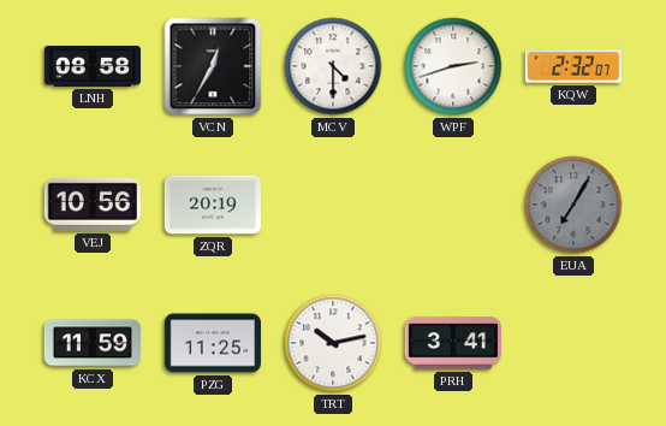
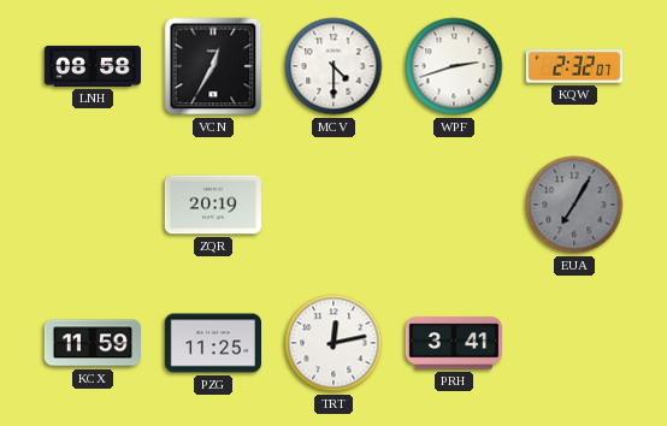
VEJ: 10:56 -> none (93, 205)
TRT: 10:13 -> 12:13 (333, 343)
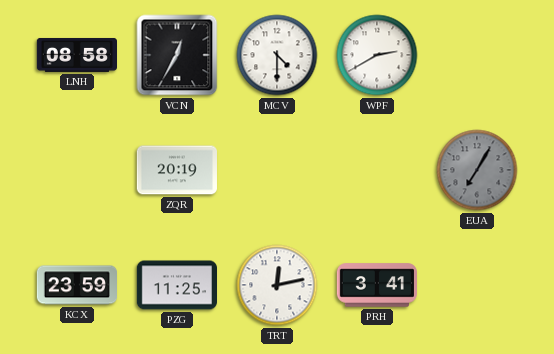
WPF: 2:42 -> 2:40 (377, 55)
KQW: 2:32 -> none (573, 66)
KCX: 11:59 -> 23:59 (76, 285)
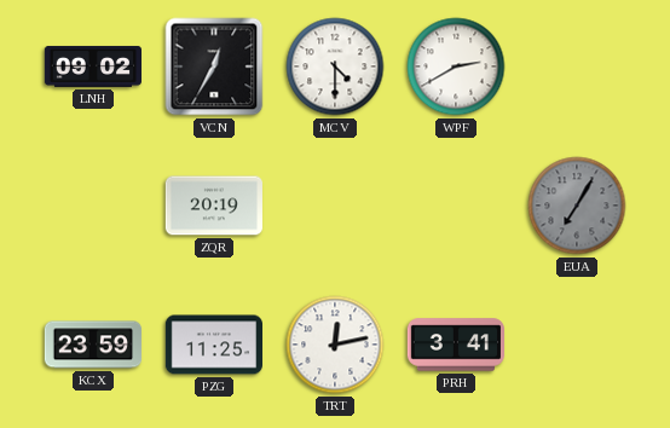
LNH: 08:58 -> 09:02 (92, 66)
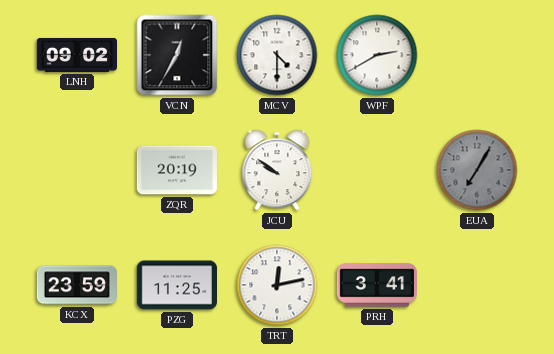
JCU: none -> 9:51 (277, 170)
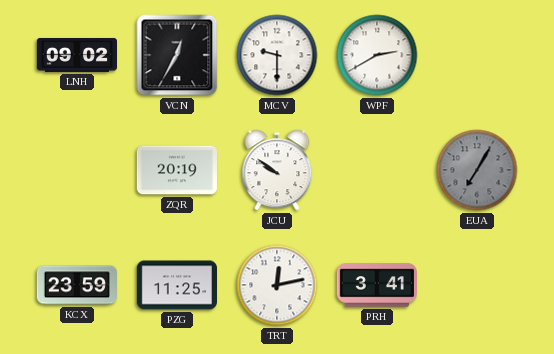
MCV: 4:30 -> 9:30 (277, 55)
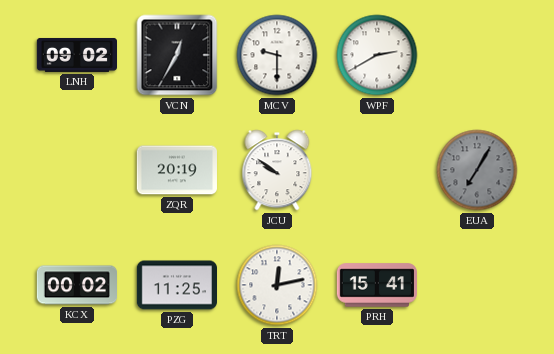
KCX: 23:59 -> 00:02 (76, 285)
PRH: 3:41 -> 15:41 (376, 285)
